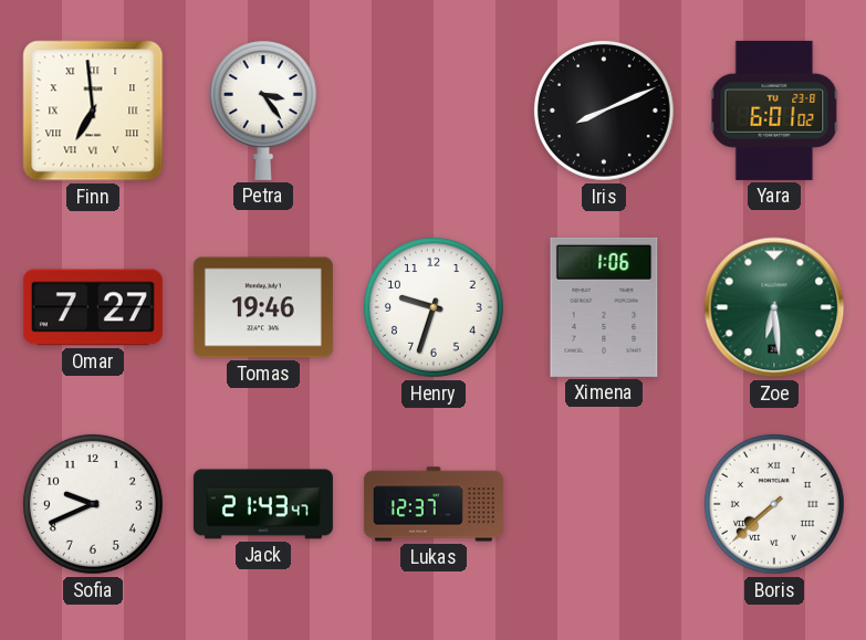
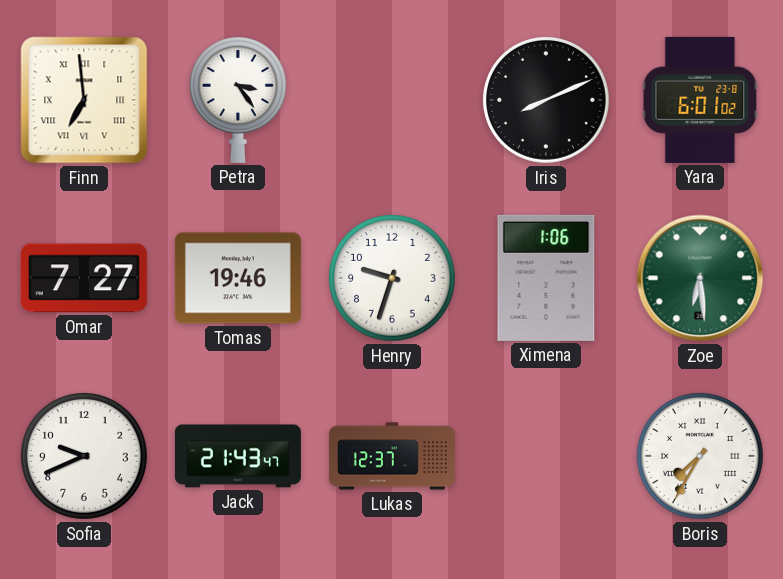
Boris: 7:38 -> 7:35 (700, 456)
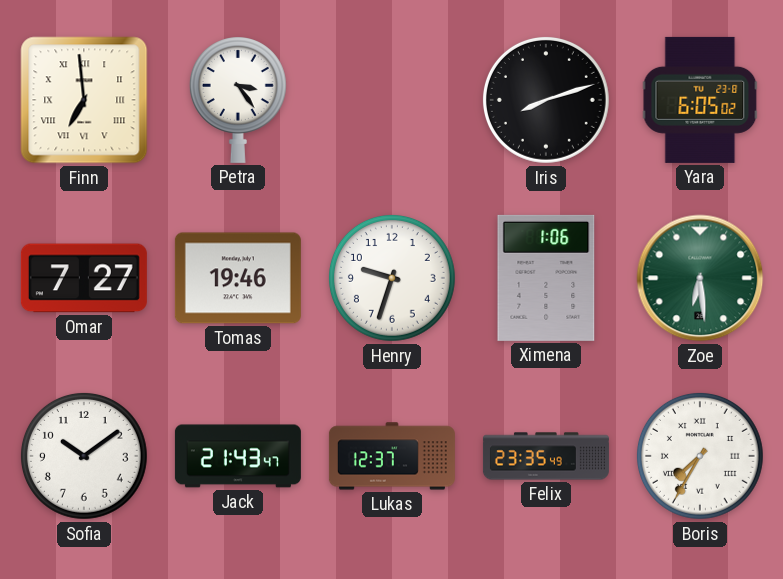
Iris: 8:11 -> 8:12 (546, 100)
Yara: 6:01 -> 6:05 (700, 100)
Sofia: 9:41 -> 10:09 (84, 456)
Felix: none -> 23:35 (546, 456)
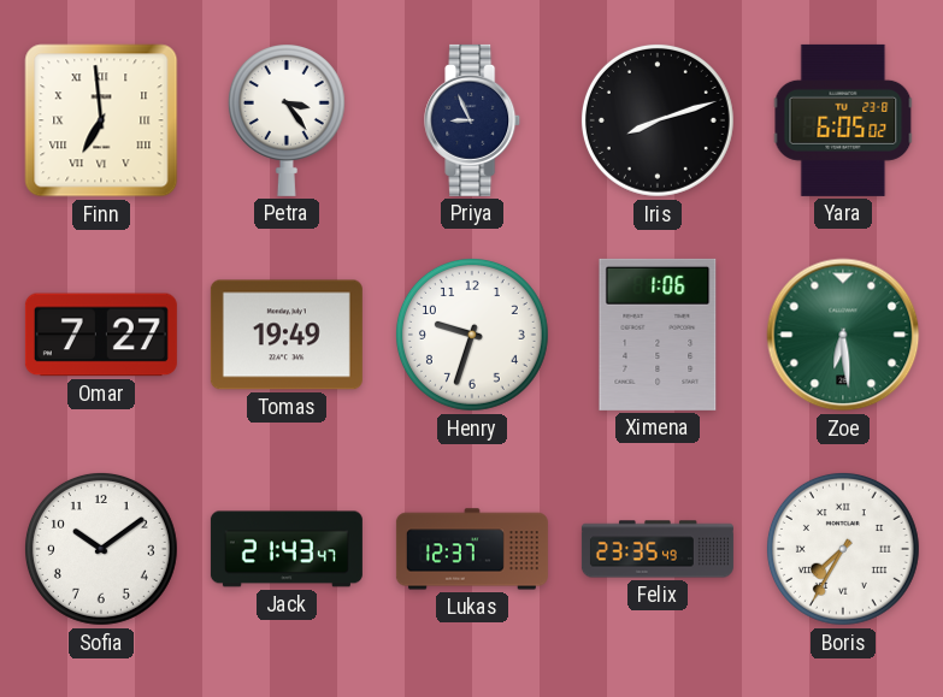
Priya: none -> 8:56 (473, 120)
Tomas: 19:46 -> 19:49 (287, 335)
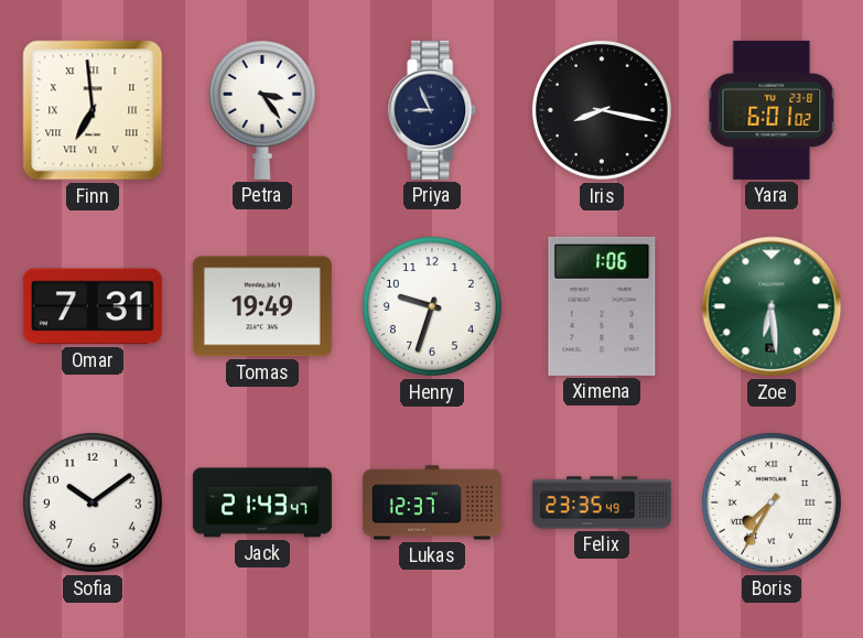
Iris: 8:12 -> 8:17 (602, 110)
Yara: 6:05 -> 6:01 (772, 110)
Omar: 7:27 -> 7:31 (93, 306)
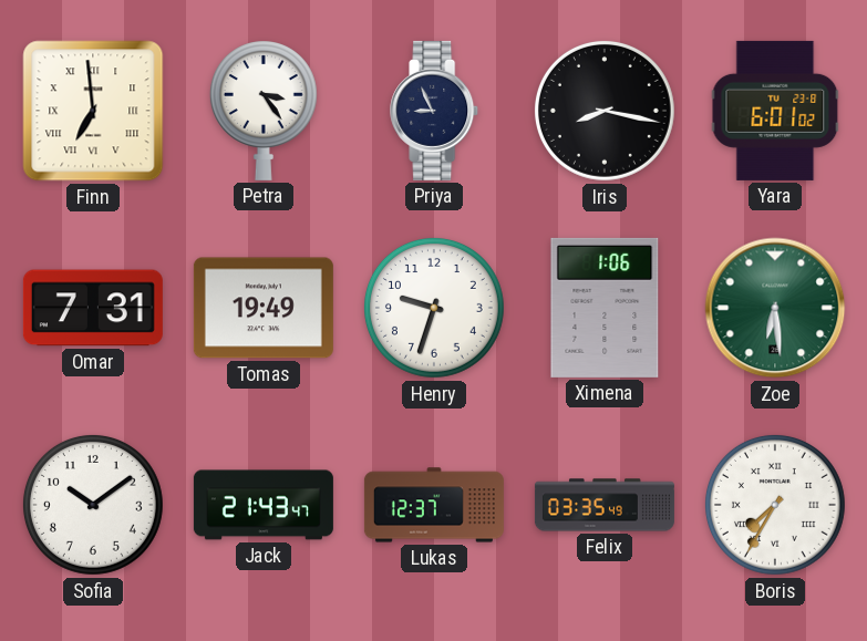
Felix: 23:35 -> 03:35 (605, 505)
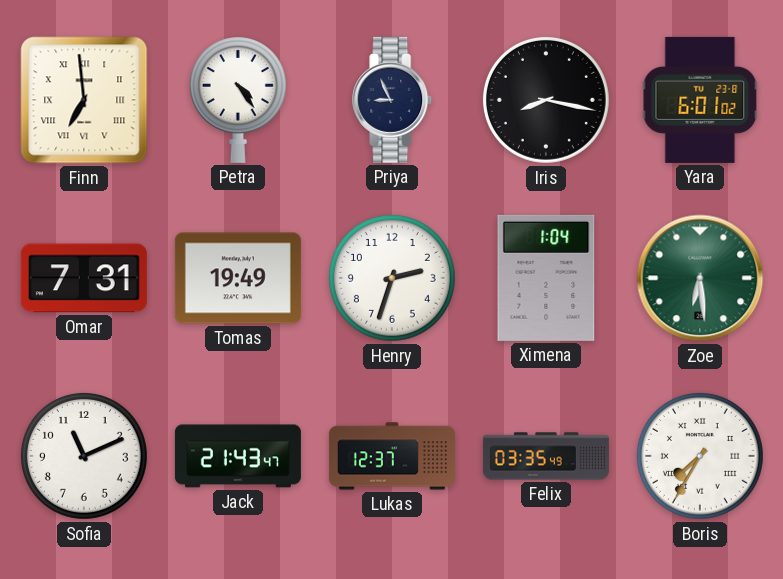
Petra: 3:24 -> 4:24 (238, 100)
Henry: 9:33 -> 2:33 (392, 278)
Ximena: 1:06 -> 1:04 (546, 278)
Sofia: 10:09 -> 11:11 (84, 456)
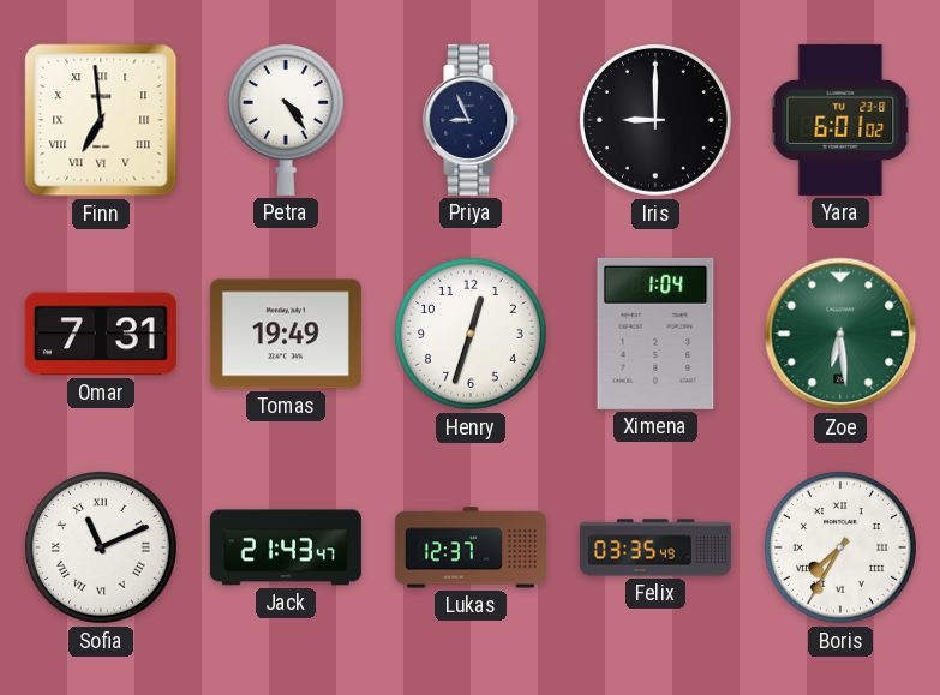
Iris: 8:17 -> 9:00 (655, 120)
Henry: 2:33 -> 12:33 (471, 334)
Sofia numerals: Arabic -> Roman (101, 547)
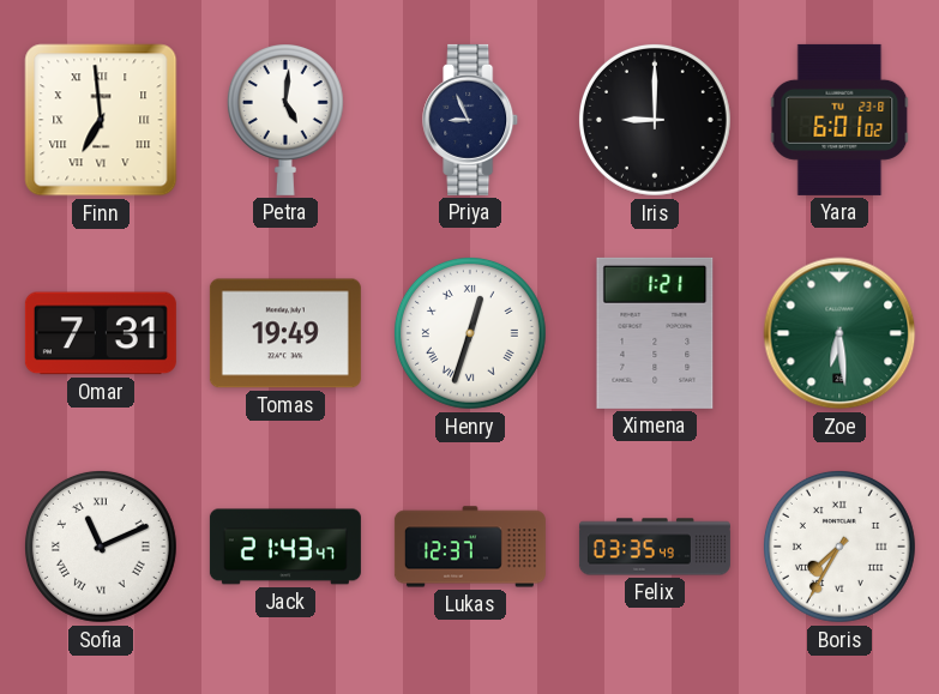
Petra: 4:24 -> 5:01 (285, 120)
Henry numerals: Arabic -> Roman (470, 333)
Ximena: 1:04 -> 1:21 (655, 333)
